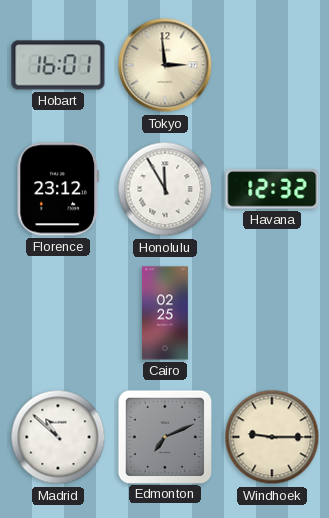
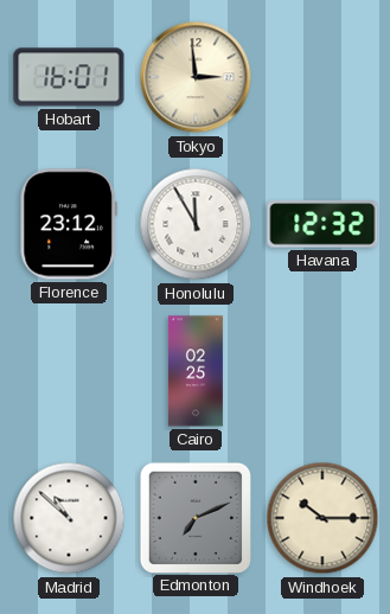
Windhoek: 9:15 -> 10:15 (322, 518)
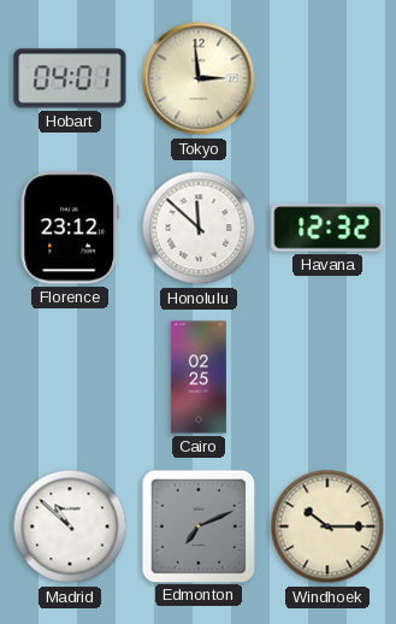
Hobart: 16:01 -> 04:01 (70, 78)
Honolulu: 11:55 -> 11:52 (199, 228)
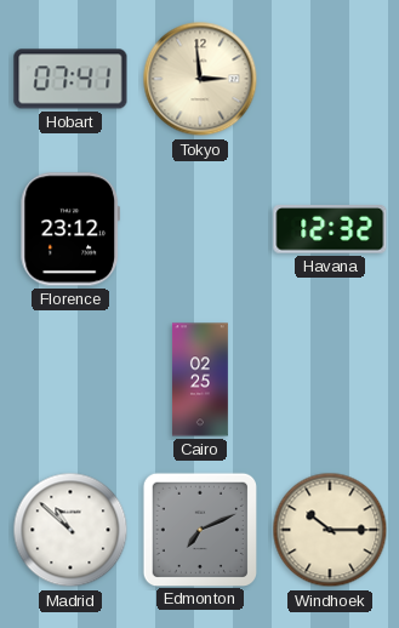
Hobart: 04:01 -> 07:41 (70, 79)
Honolulu: 11:52 -> none (199, 228)
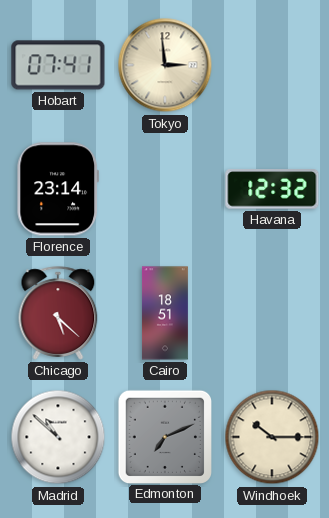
Florence: 23:12 -> 23:14 (57, 189)
Chicago: none -> 5:22 (58, 313)
Cairo: 02:25 -> 18:51 (165, 313)
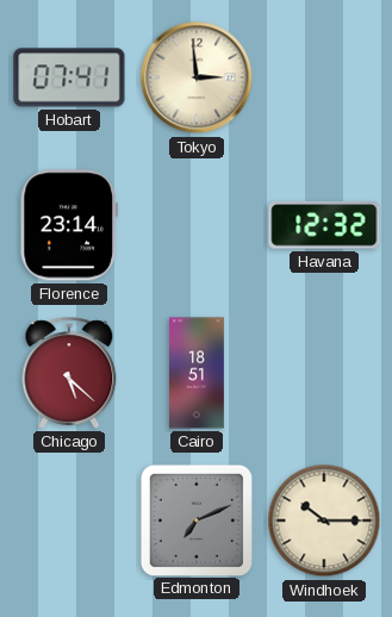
Madrid: 10:52 -> none (58, 437)
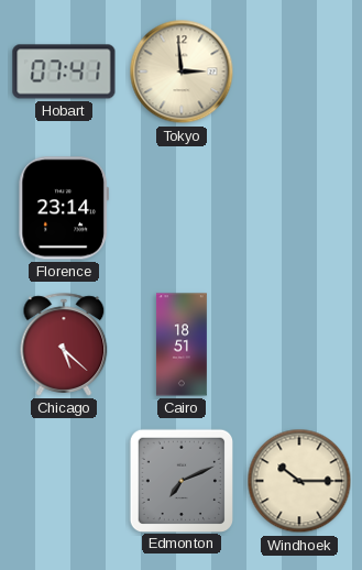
Havana: 12:32 -> none (324, 225)
